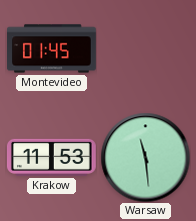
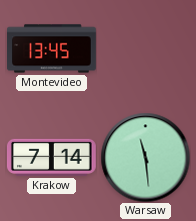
Montevideo: 01:45 -> 13:45 (52, 49)
Krakow: 11:53 -> 7:14 (51, 157)
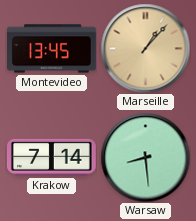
Marseille: none -> 1:07 (145, 48)
Warsaw: 11:29 -> 8:29 (145, 157)
